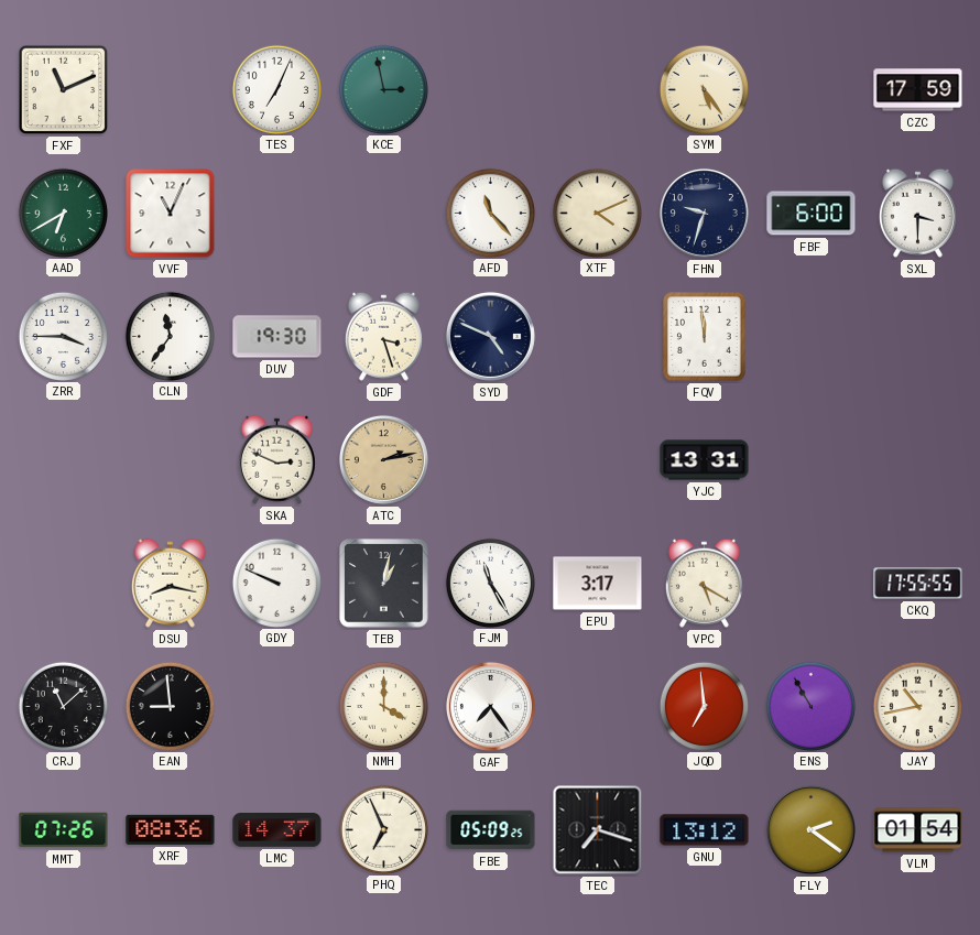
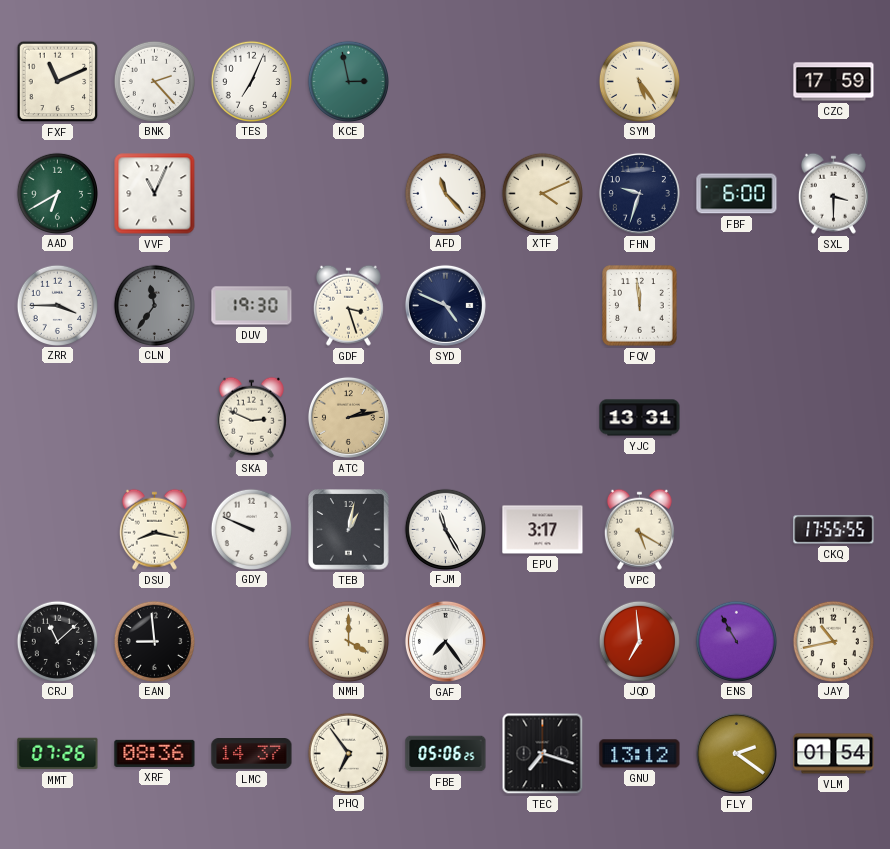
BNK: none -> 2:23 (154, 81)
CLN dial: white -> grey (154, 305)
PHQ: 6:56 -> 6:54 (348, 753)
FBE: 05:09 -> 05:06 (446, 754)
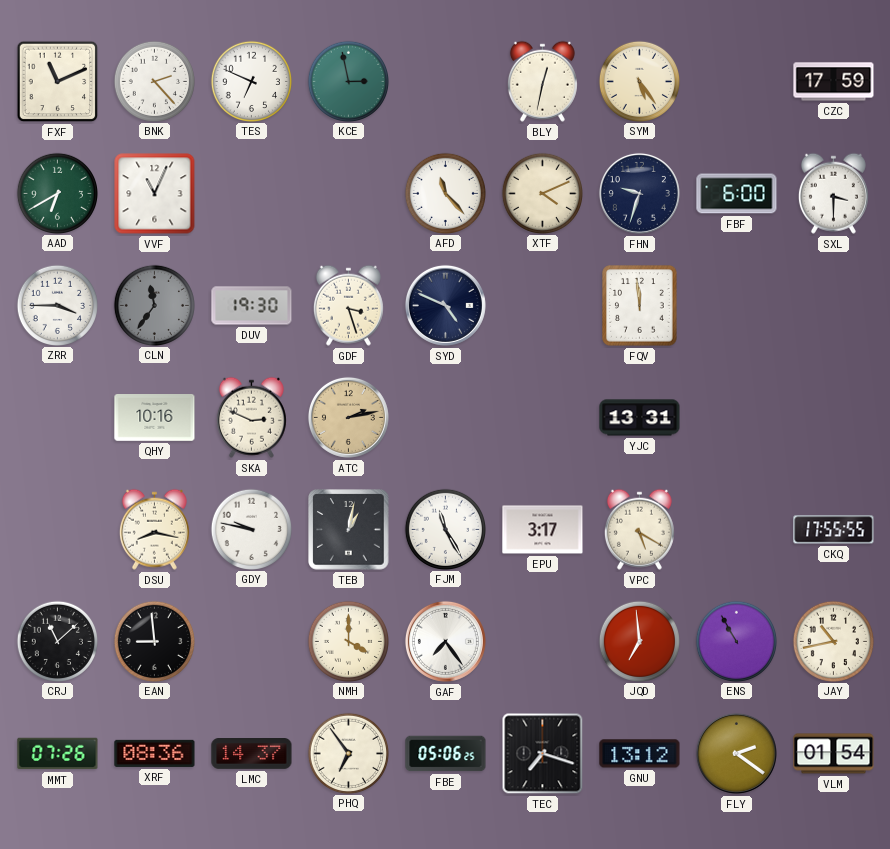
TES: 7:04 -> 6:49 (251, 81)
BLY: none -> 12:32 (542, 81)
QHY: none -> 10:16 (155, 418)
GDY: 9:49 -> 9:47 (251, 529)
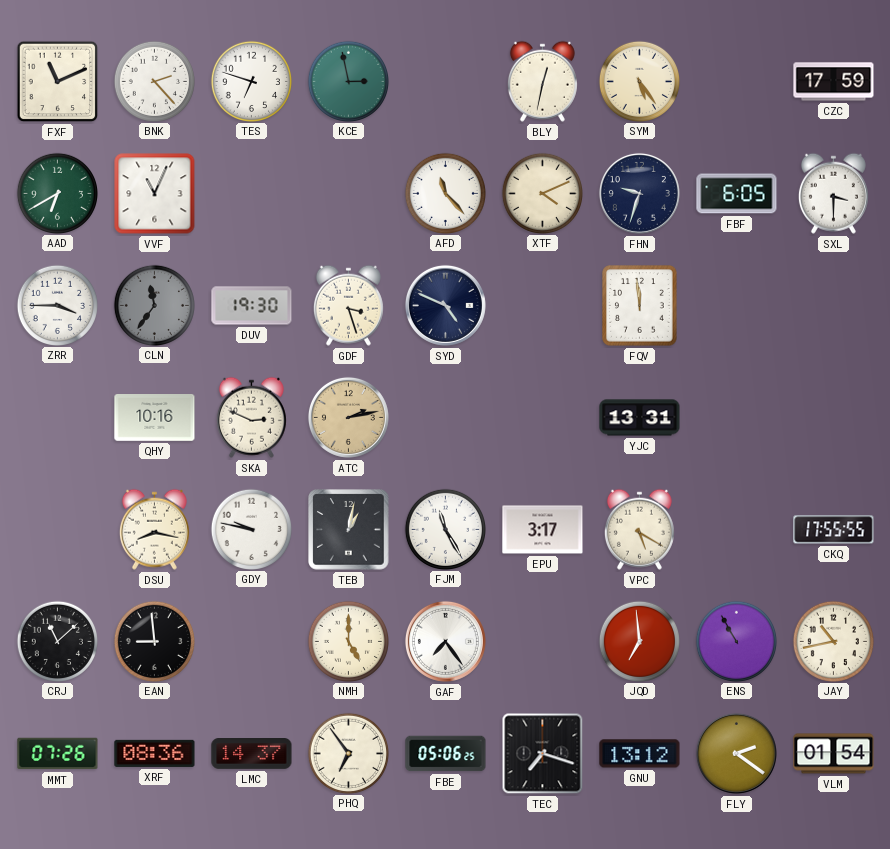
TES: 6:49 -> 6:48 (251, 81)
FBF: 6:00 -> 6:05 (737, 194)
NMH: 4:00 -> 5:00 (348, 641)
